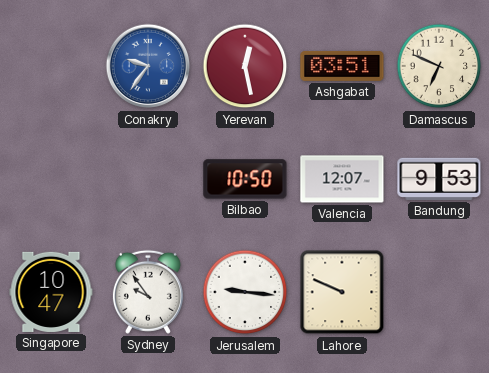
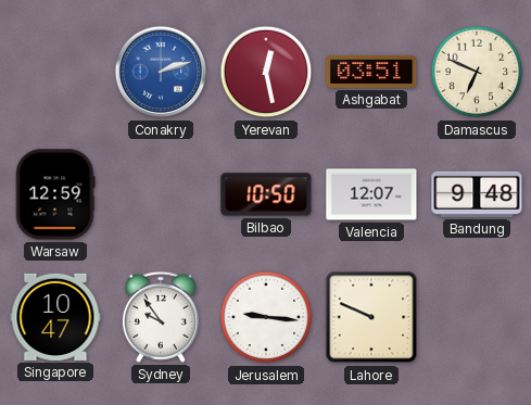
Conakry: 9:36 -> 2:12 (161, 72)
Warsaw: none -> 12:59 (55, 194)
Bandung: 9:53 -> 9:48 (477, 194)
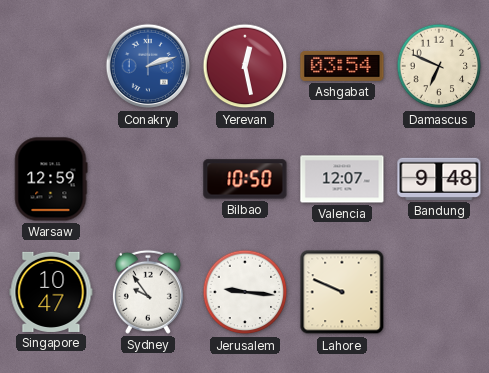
Ashgabat: 03:51 -> 03:54 (342, 66)
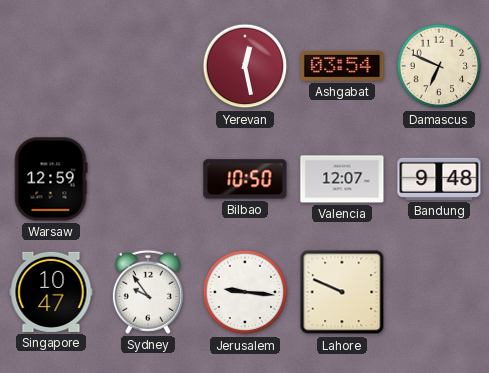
Conakry: 2:12 -> none (148, 66)
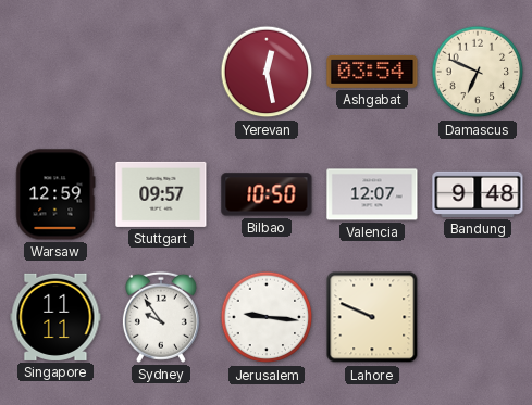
Stuttgart: none -> 09:57 (161, 194)
Singapore: 10:47 -> 11:11 (55, 317)
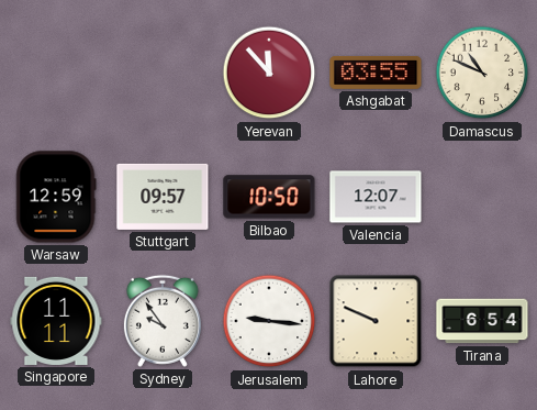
Yerevan: 12:28 -> 11:53 (269, 73)
Ashgabat: 03:54 -> 03:55 (376, 73)
Damascus: 6:49 -> 10:49 (482, 73)
Bandung: 9:48 -> none (478, 194)
Tirana: none -> 6:54 (482, 321)
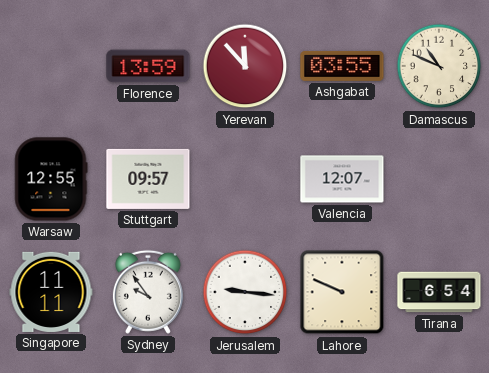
Florence: none -> 13:59 (148, 66)
Warsaw: 12:59 -> 12:55 (51, 179)
Bilbao: 10:50 -> none (269, 197)
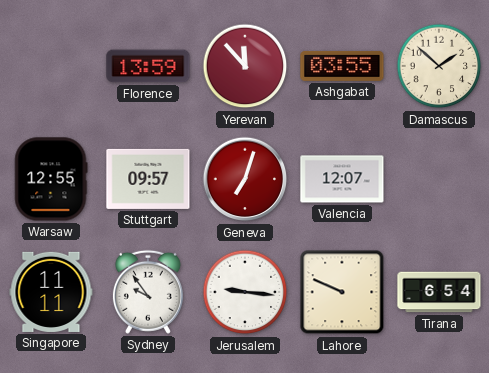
Damascus: 10:49 -> 1:52 (439, 66)
Geneva: none -> 7:03 (245, 179)
